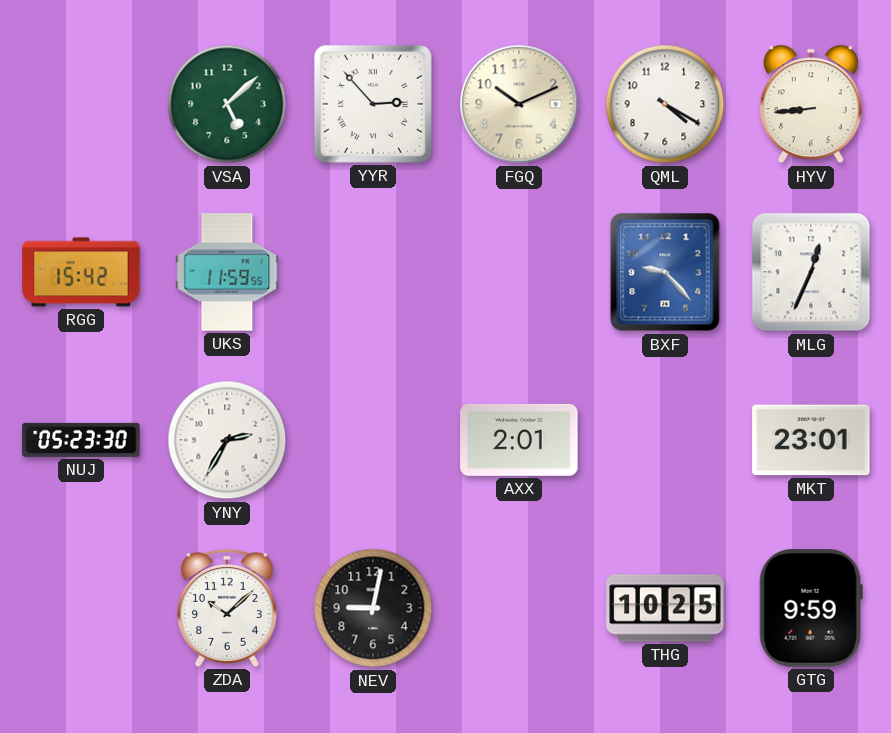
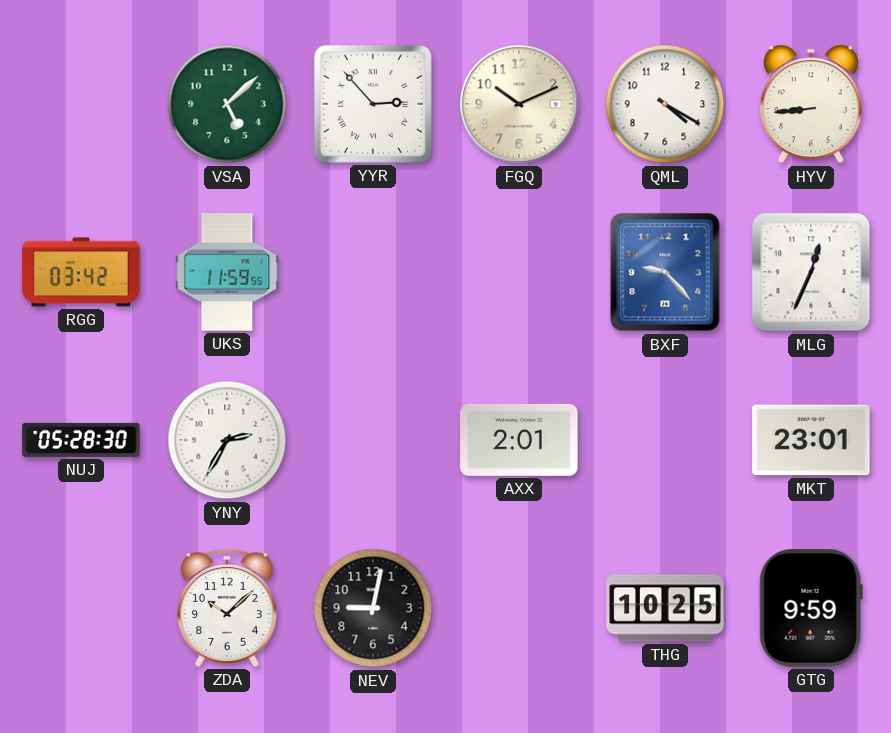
RGG: 15:42 -> 03:42 (81, 272)
NUJ: 05:23 -> 05:28 (81, 440)
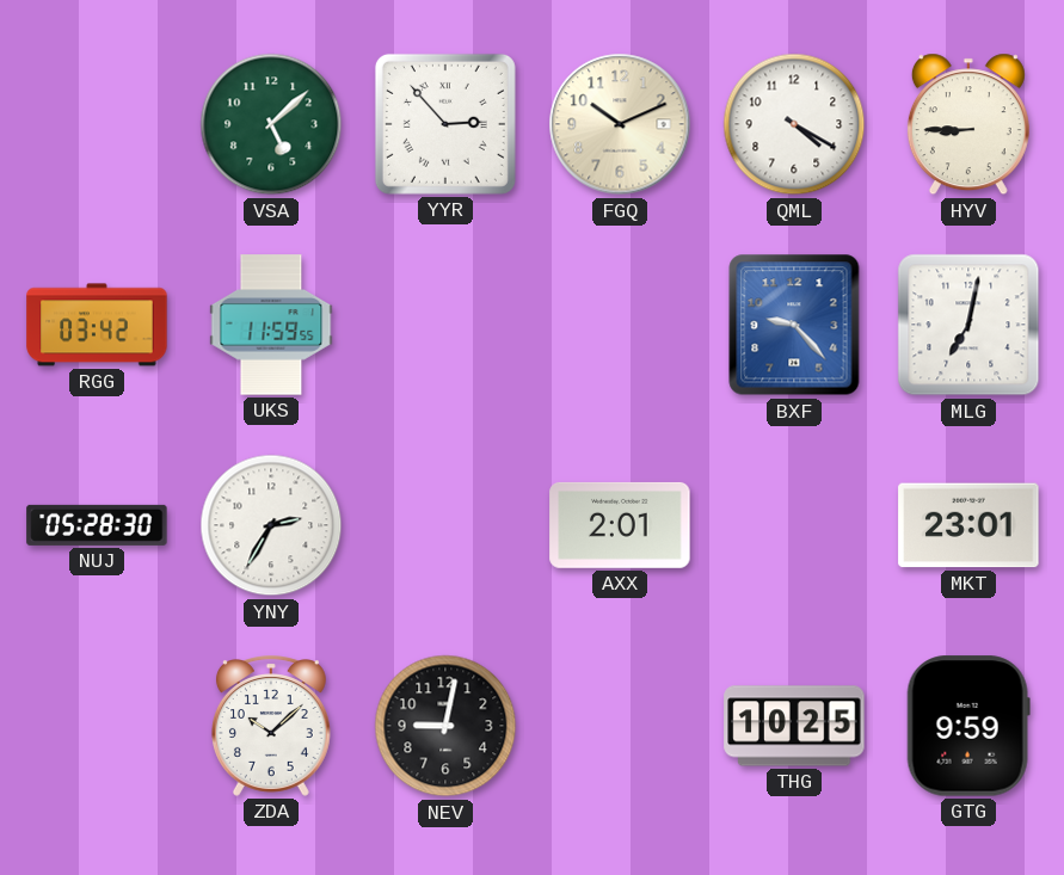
HYV: 8:44 -> 8:45 (968, 124)
MLG: 12:34 -> 7:02 (968, 325)
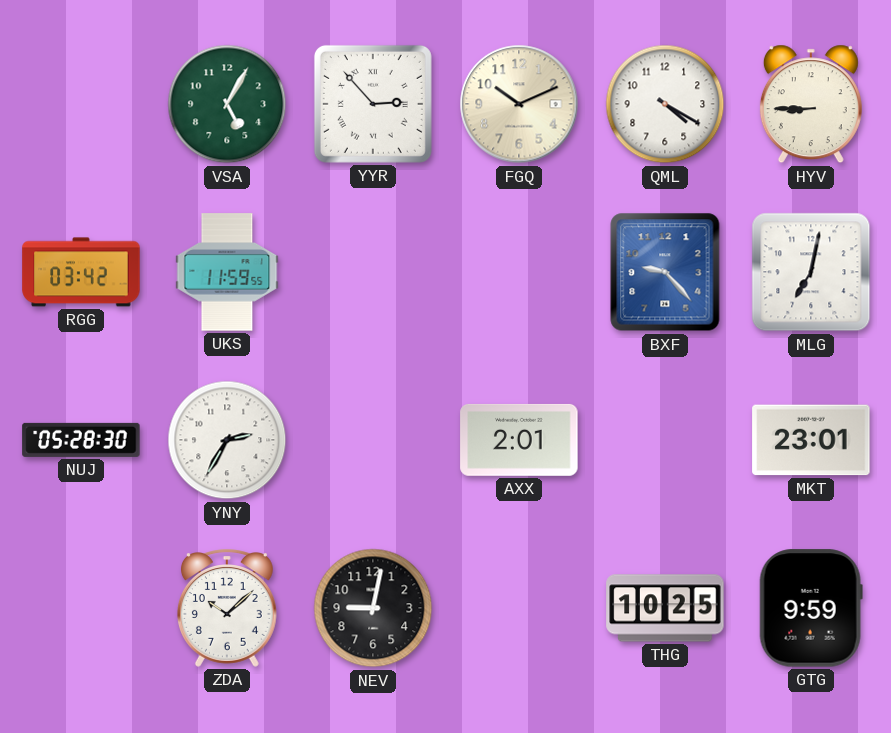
VSA: 5:08 -> 5:05 (227, 104)
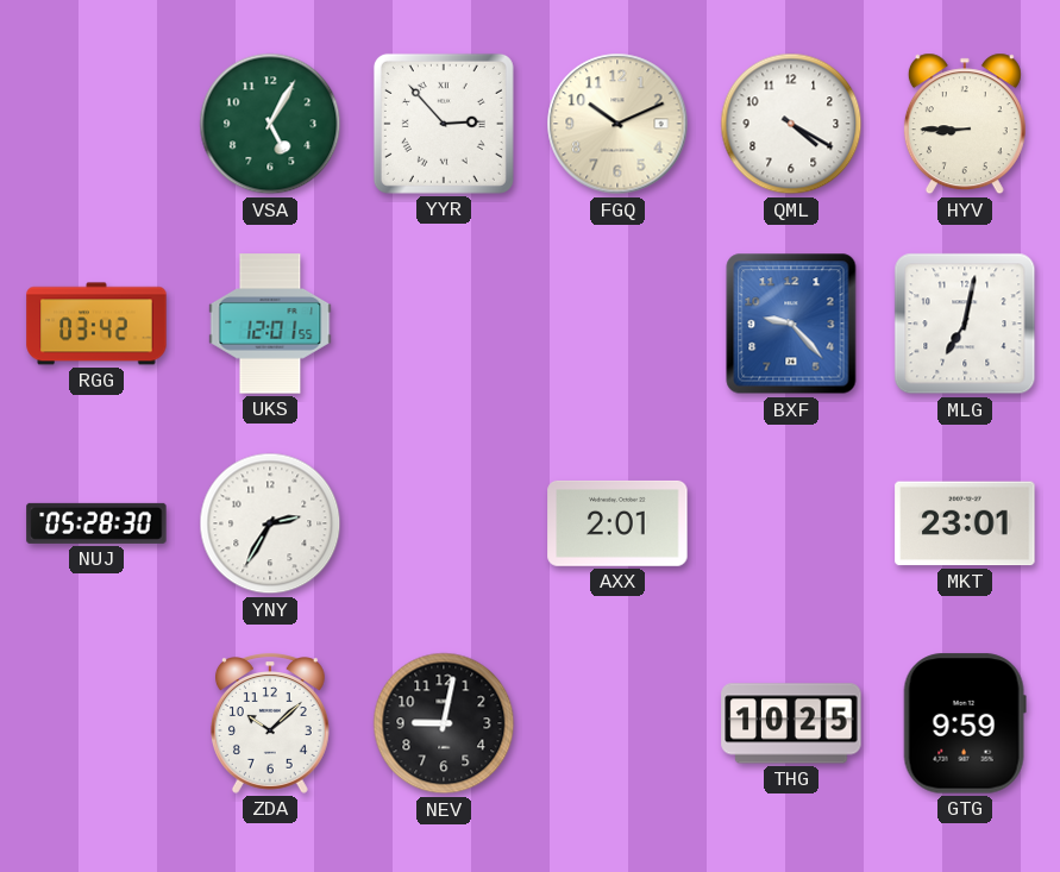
UKS: 11:59 -> 12:01 (270, 324)
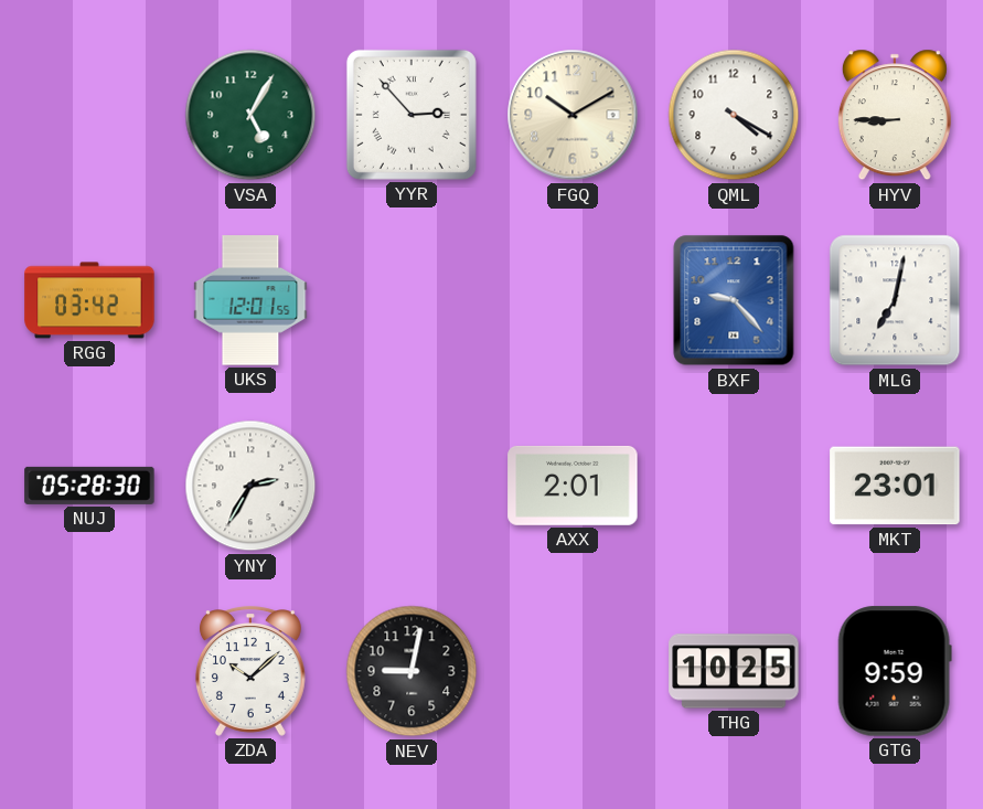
FGQ: 10:11 -> 10:10 (573, 115)
